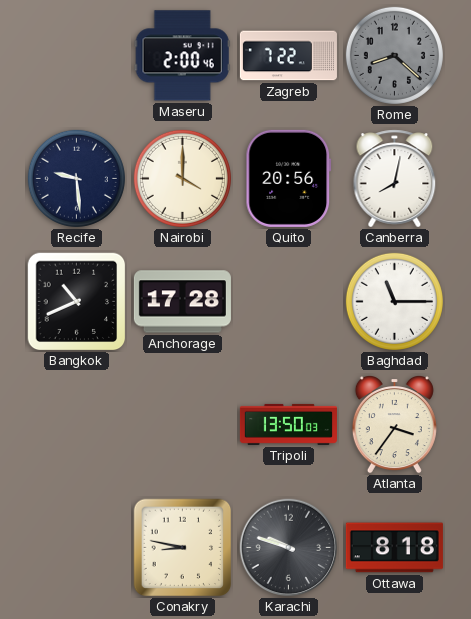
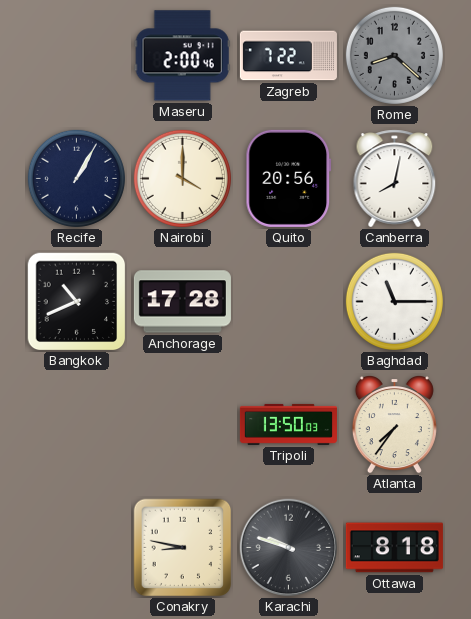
Recife: 9:29 -> 1:05 (76, 178)
Atlanta: 3:36 -> 7:36 (394, 425)
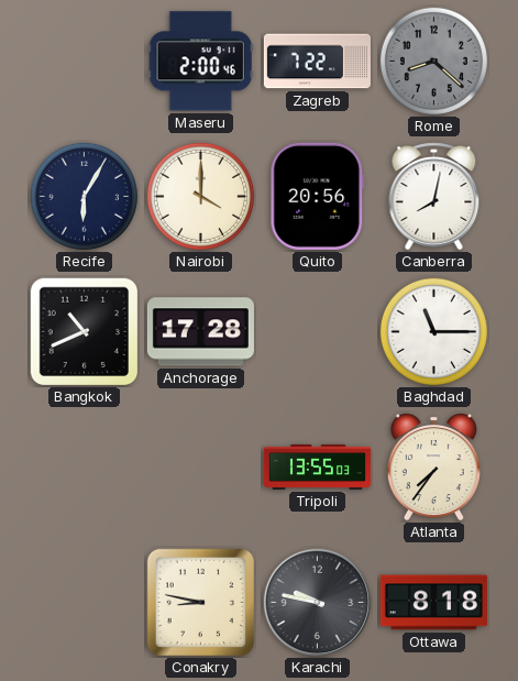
Recife: 1:05 -> 6:05 (84, 196)
Tripoli: 13:50 -> 13:55 (317, 466)
Karachi: 9:48 -> 9:47 (318, 603)
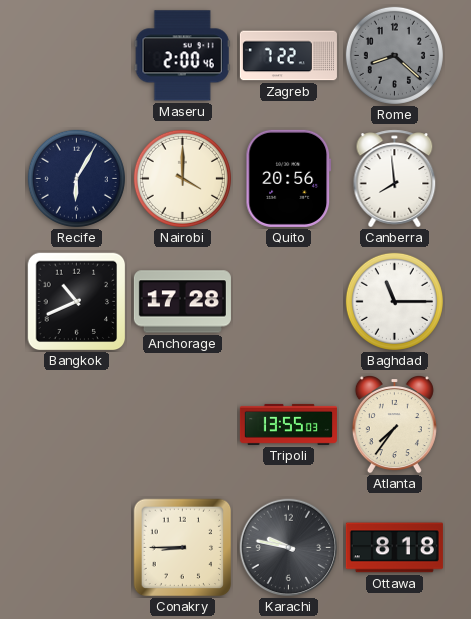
Canberra: 8:02 -> 7:59 (395, 179)
Conakry: 8:47 -> 8:45 (183, 548)
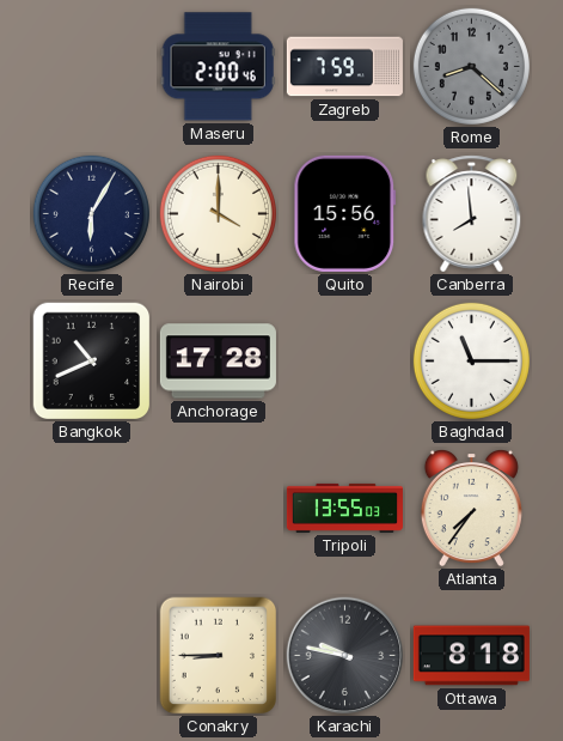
Zagreb: 7:22 -> 7:59 (344, 67)
Quito: 20:56 -> 15:56 (345, 213)
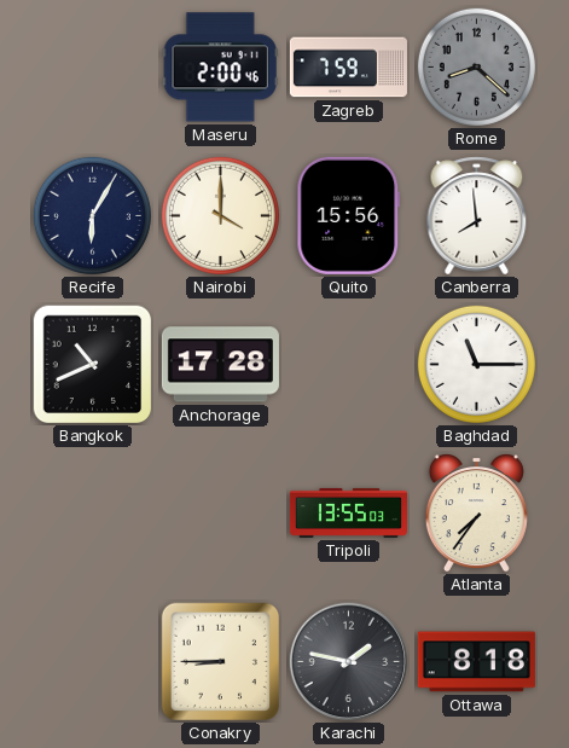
Karachi: 9:47 -> 1:47 (349, 662)
